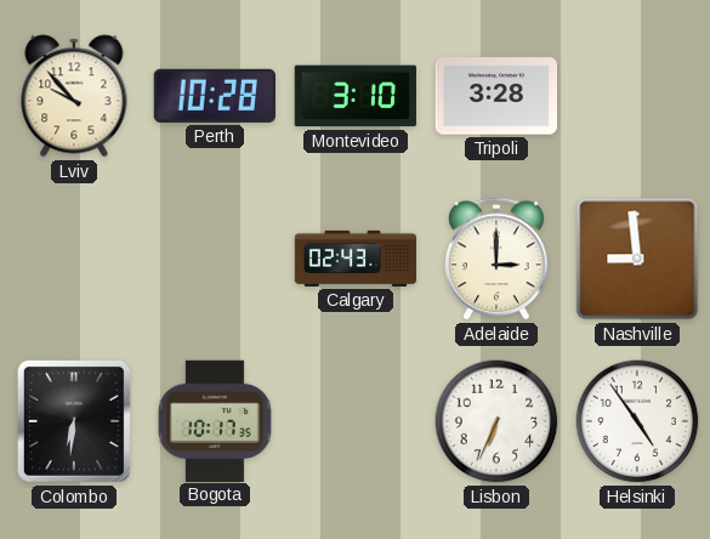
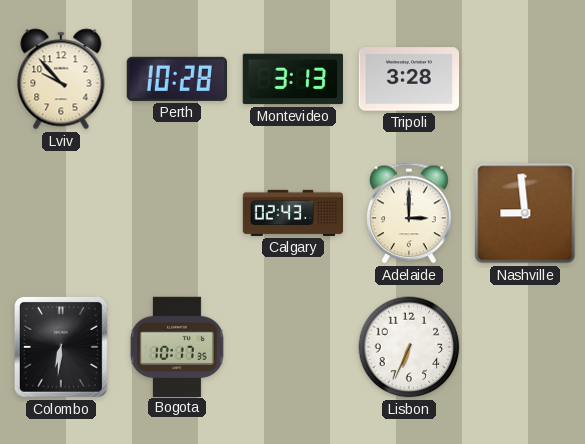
Montevideo: 3:10 -> 3:13 (293, 79)
Helsinki: 4:54 -> none (637, 421)
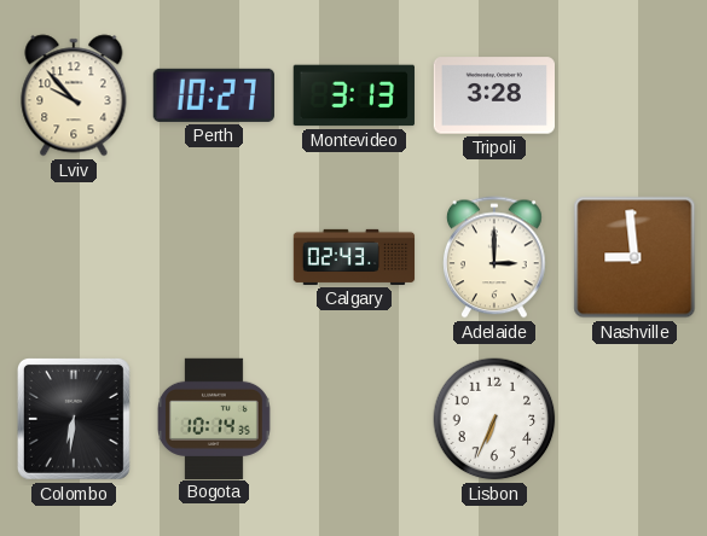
Perth: 10:28 -> 10:27 (214, 95)
Bogota: 10:17 -> 10:14 (214, 418)
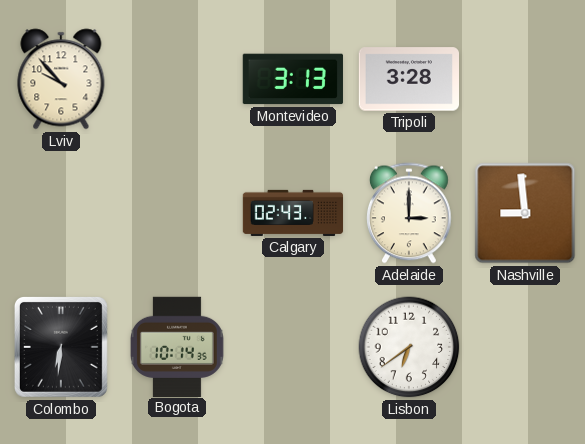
Perth: 10:27 -> none (214, 95)
Lisbon: 6:34 -> 6:39 (409, 347)
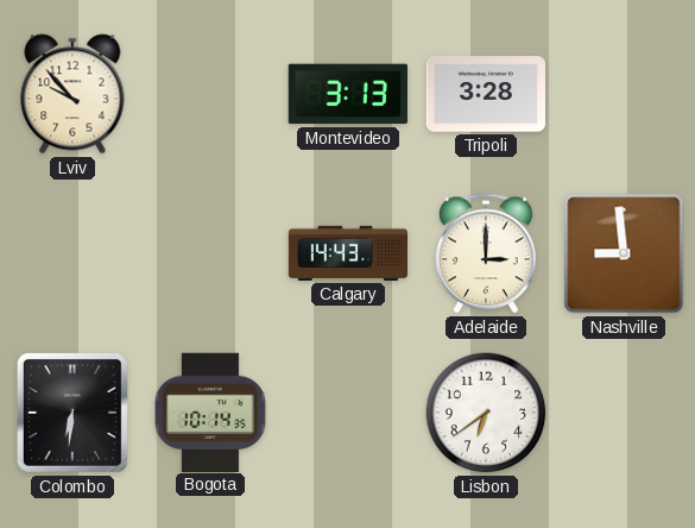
Calgary: 02:43 -> 14:43 (348, 253)
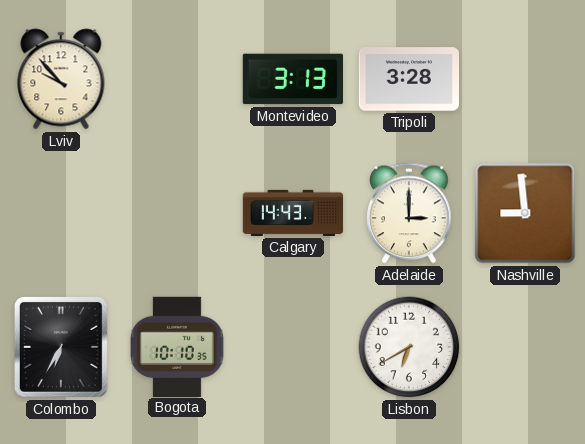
Colombo: 6:31 -> 6:35 (61, 347)
Bogota: 10:14 -> 10:10 (177, 346)
Lisbon: 6:39 -> 6:40 (409, 347)
